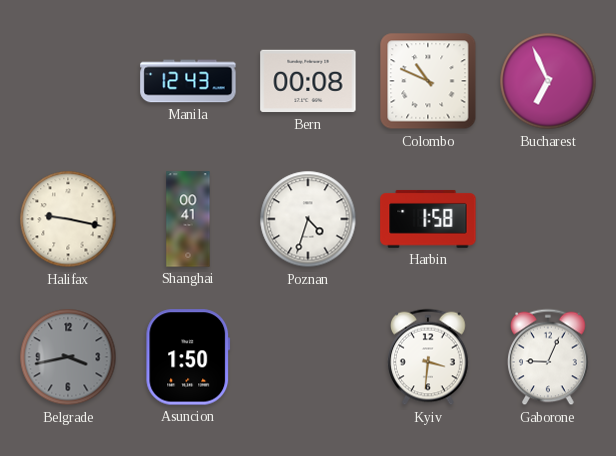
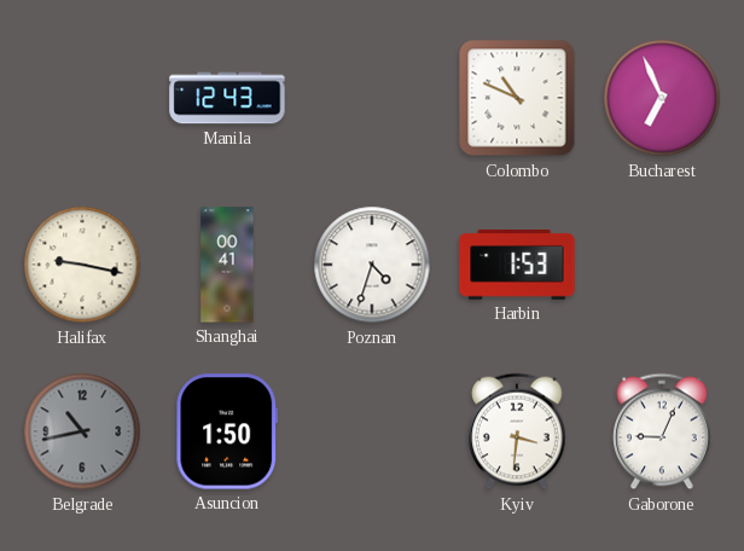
Bern: 00:08 -> none (308, 81)
Harbin: 1:58 -> 1:53 (517, 265)
Belgrade: 3:43 -> 10:43 (82, 431)
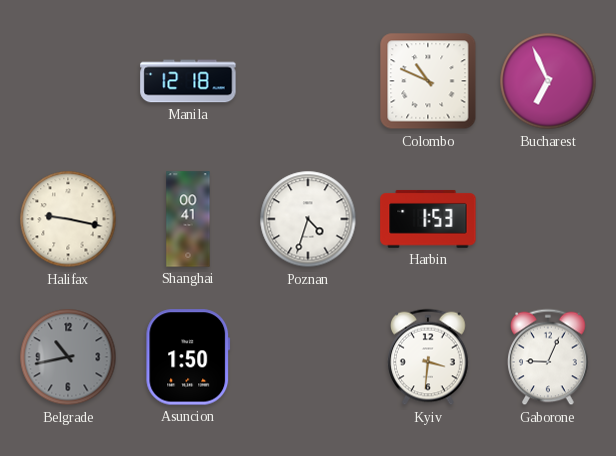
Manila: 12:43 -> 12:18 (188, 81)
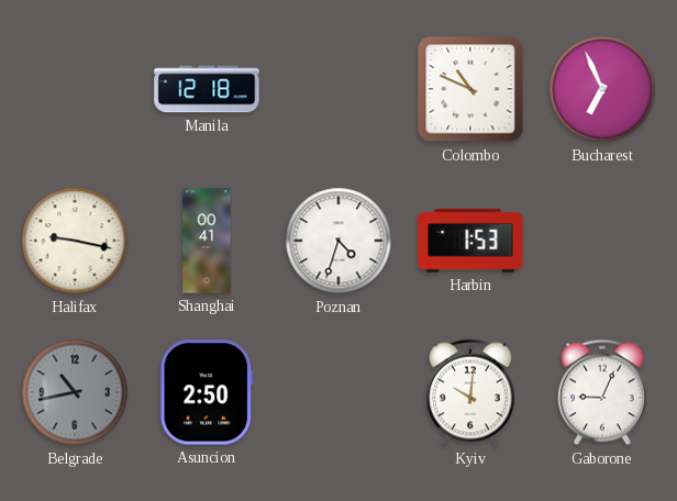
Asuncion: 1:50 -> 2:50 (207, 392)
Kyiv: 3:31 -> 10:01 (471, 392)
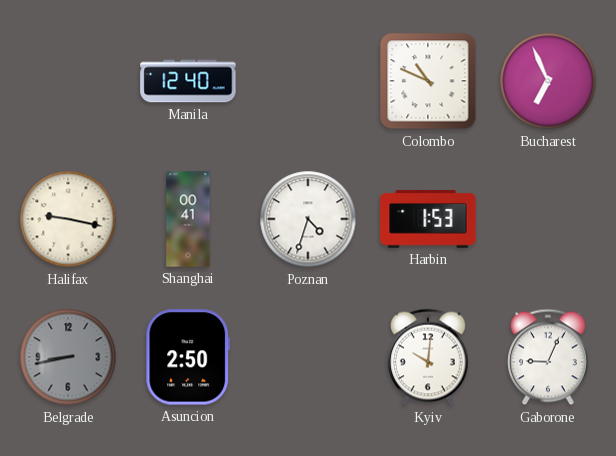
Manila: 12:18 -> 12:40 (188, 81)
Belgrade: 10:43 -> 8:43 (68, 357)
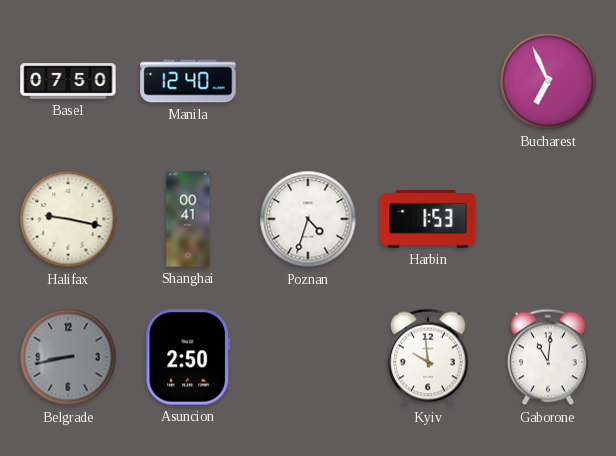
Basel: none -> 07:50 (68, 81)
Colombo: 10:49 -> none (428, 81)
Kyiv: 10:01 -> 9:59 (429, 357)
Gaborone: 9:04 -> 11:01 (549, 357)
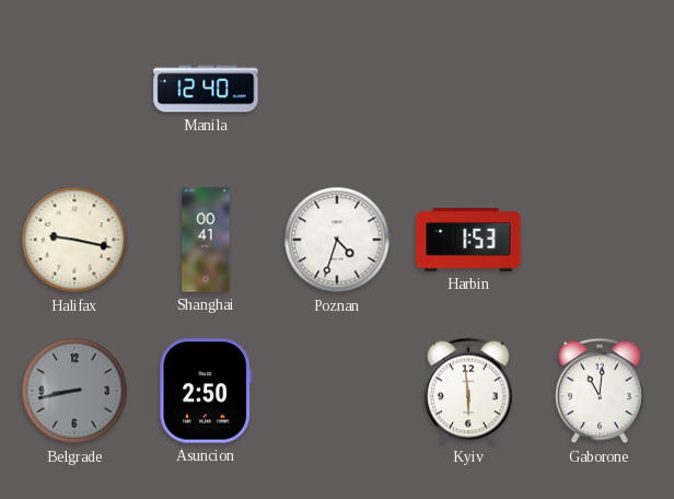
Basel: 07:50 -> none (68, 81)
Bucharest: 6:56 -> none (548, 81)
Kyiv: 9:59 -> 5:59 (469, 391)
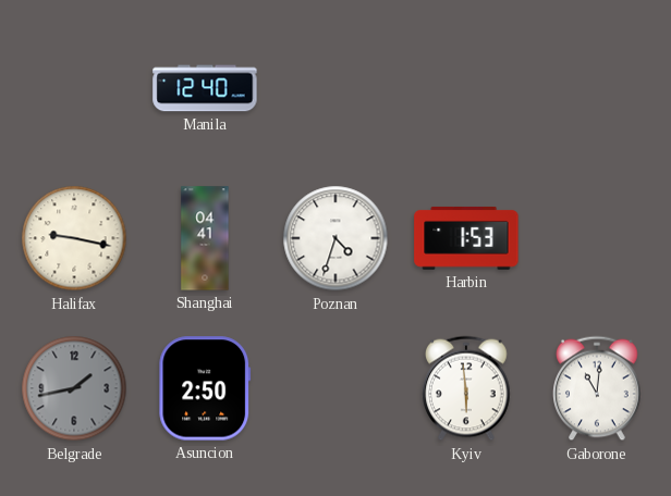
Shanghai: 00:41 -> 04:41 (205, 238)
Belgrade: 8:43 -> 1:43 (74, 388)
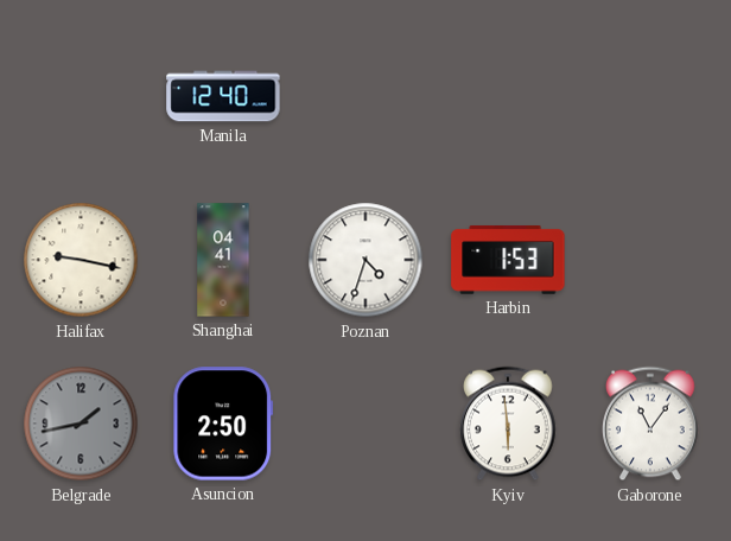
Gaborone: 11:01 -> 11:06 (651, 424)
